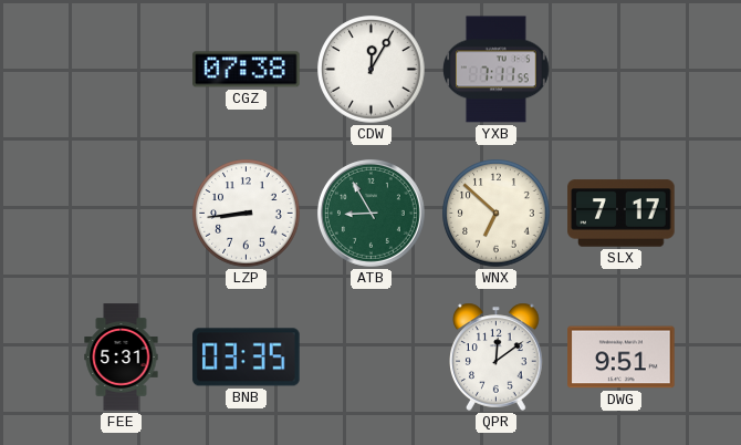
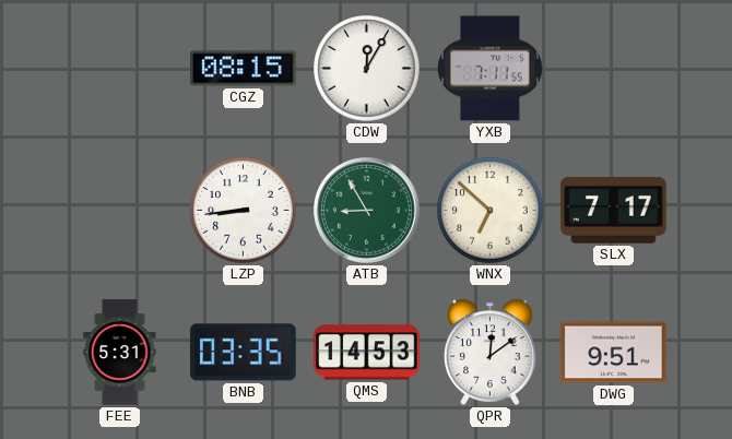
CGZ: 07:38 -> 08:15 (244, 69)
QMS: none -> 14:53 (367, 353)
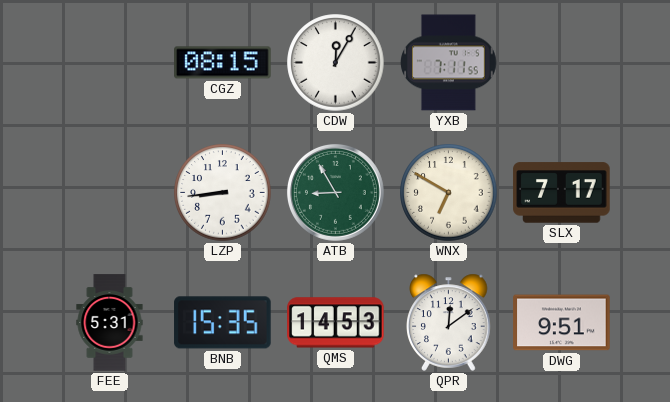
WNX: 6:52 -> 6:50 (449, 193)
BNB: 03:35 -> 15:35 (223, 323)
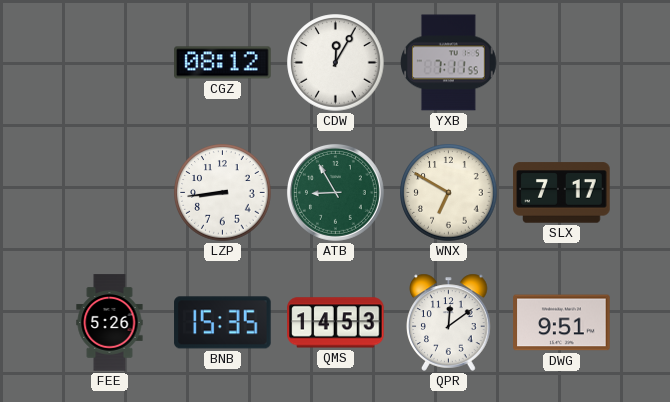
CGZ: 08:15 -> 08:12 (223, 63)
FEE: 5:31 -> 5:26 (110, 323)
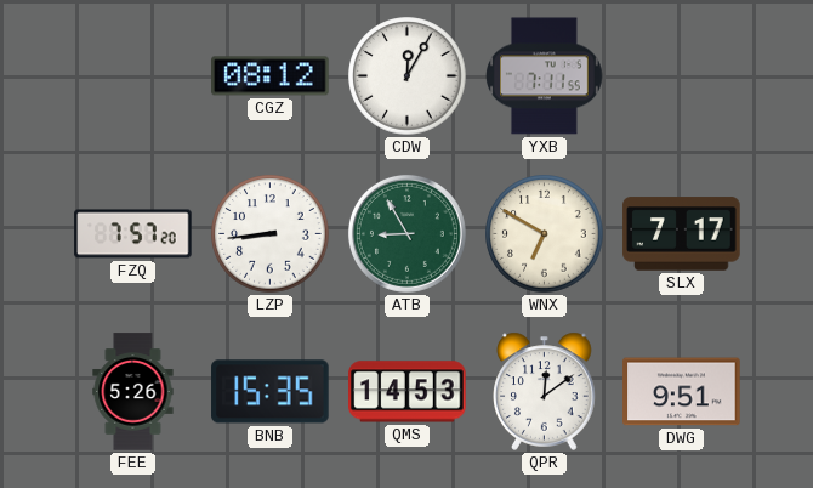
FZQ: none -> 7:57 (133, 234)
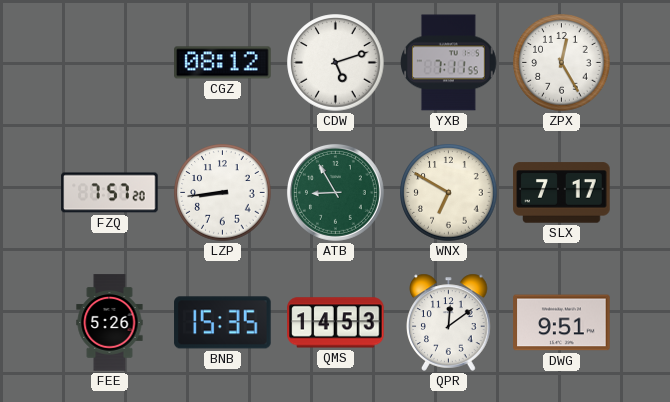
CDW: 12:05 -> 5:12 (336, 63)
ZPX: none -> 12:25 (562, 63)
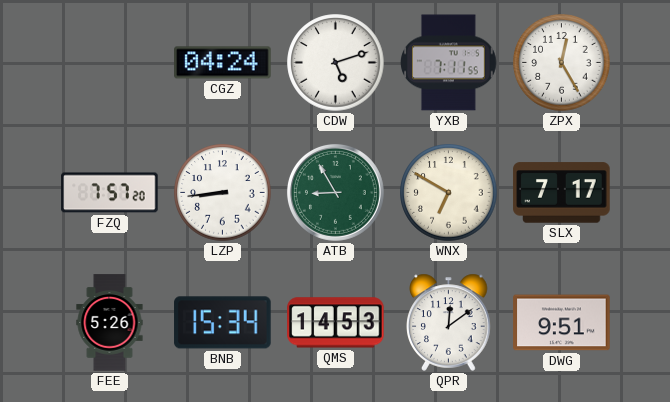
CGZ: 08:12 -> 04:24 (223, 63)
BNB: 15:35 -> 15:34 (223, 323)
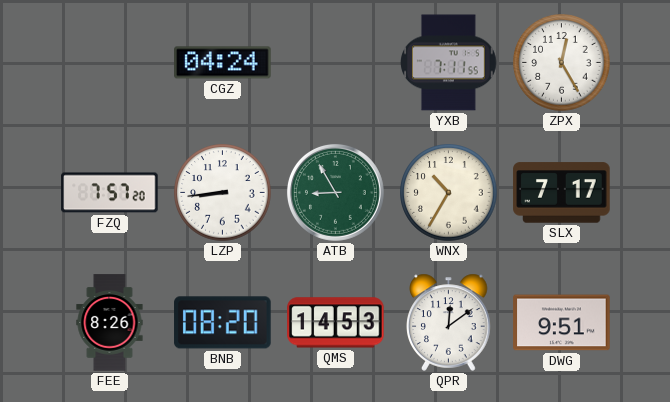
CDW: 5:12 -> none (336, 63)
WNX: 6:50 -> 10:35 (449, 193)
FEE: 5:26 -> 8:26 (110, 323)
BNB: 15:34 -> 08:20 (223, 323)
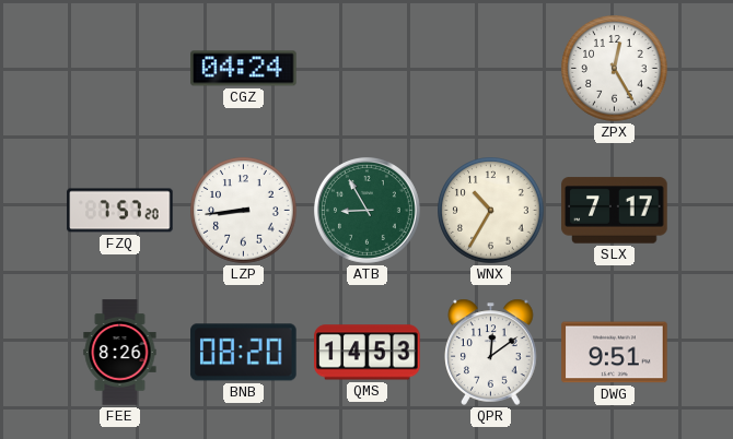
YXB: 7:11 -> none (449, 63)
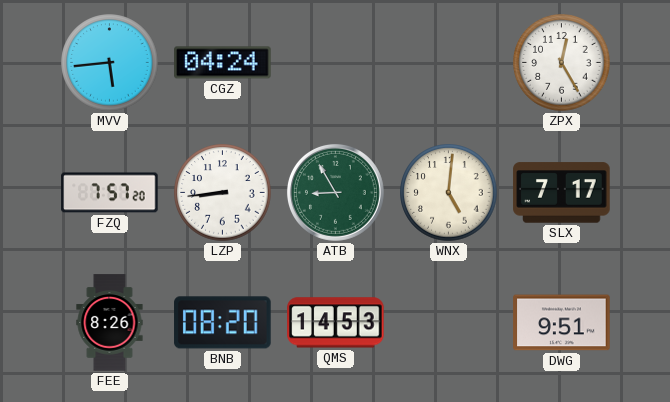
MVV: none -> 5:44 (110, 63)
WNX: 10:35 -> 5:01 (449, 193)
QPR: 12:09 -> none (491, 352)
